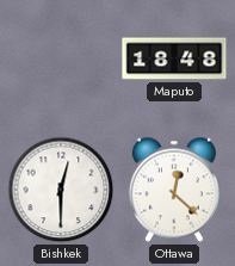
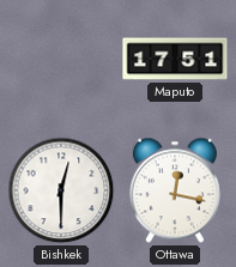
Maputo: 18:48 -> 17:51 (175, 59)
Ottawa: 12:22 -> 12:17 (175, 190)
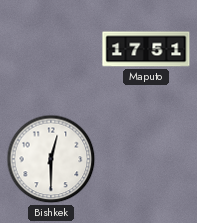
Ottawa: 12:17 -> none (175, 190)
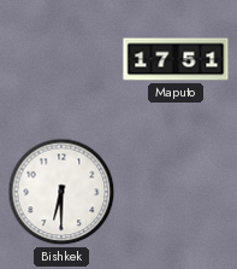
Bishkek: 12:30 -> 6:30 (61, 192)
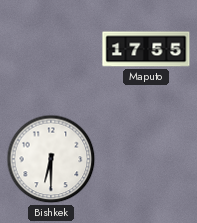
Maputo: 17:51 -> 17:55 (146, 49)
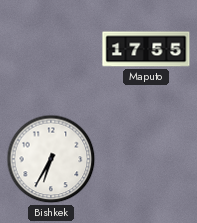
Bishkek: 6:30 -> 6:35 (51, 159)
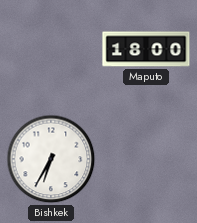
Maputo: 17:55 -> 18:00 (146, 49)
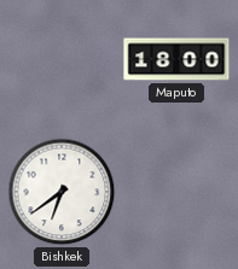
Bishkek: 6:35 -> 6:39 (62, 192)
